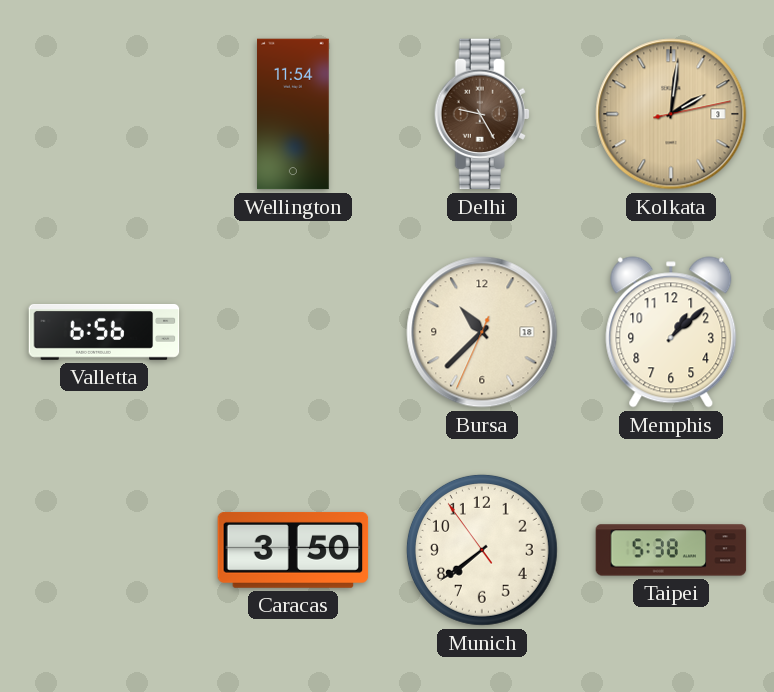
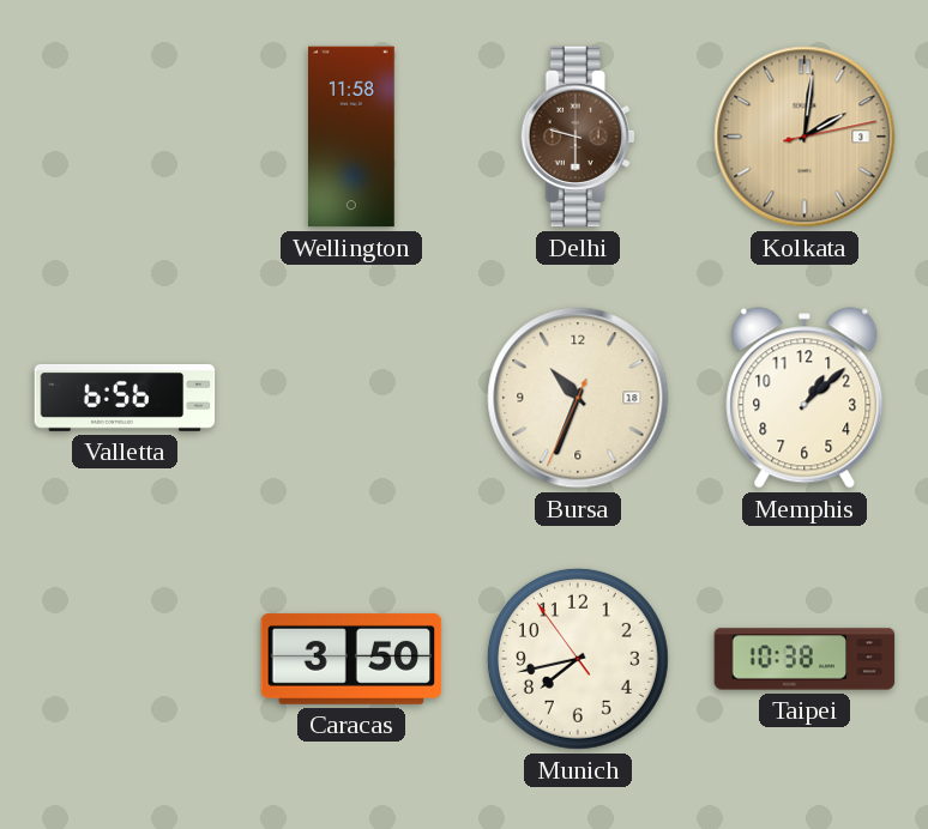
Wellington: 11:54 -> 11:58 (352, 137)
Delhi: 9:25 -> 9:30 (578, 137)
Bursa: 10:37 -> 10:33 (578, 398)
Munich: 7:38 -> 7:42 (578, 659)
Taipei: 5:38 -> 10:38 (805, 659)
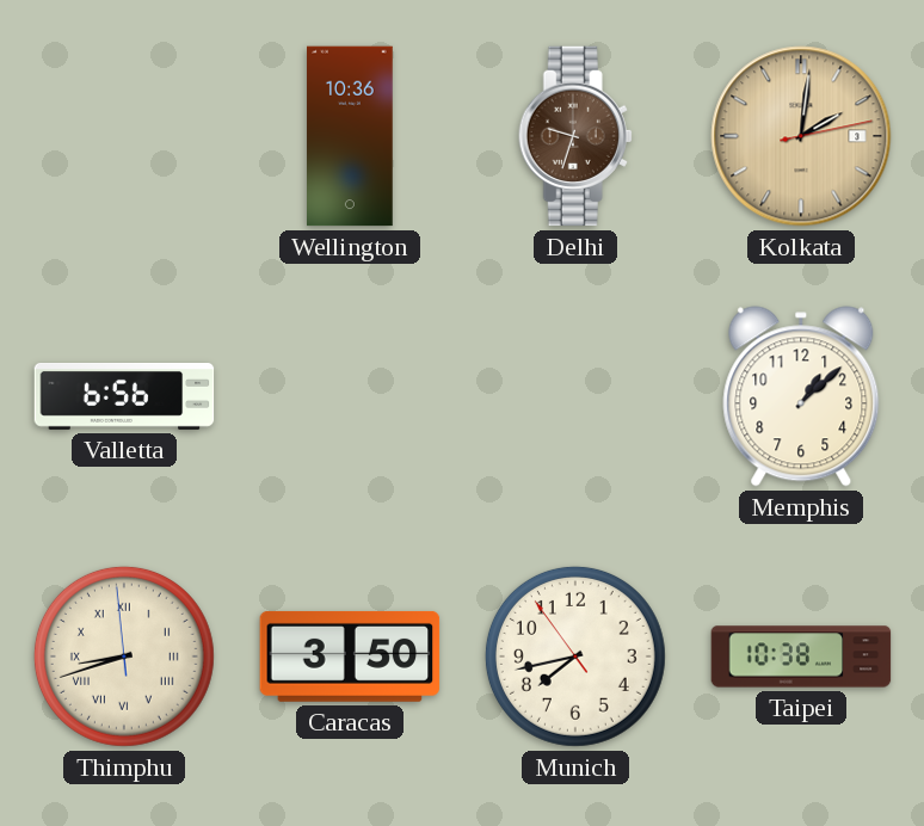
Wellington: 11:58 -> 10:36 (351, 136)
Delhi: 9:30 -> 9:33 (575, 136)
Bursa: 10:33 -> none (578, 398)
Thimphu: none -> 8:41 (124, 657)
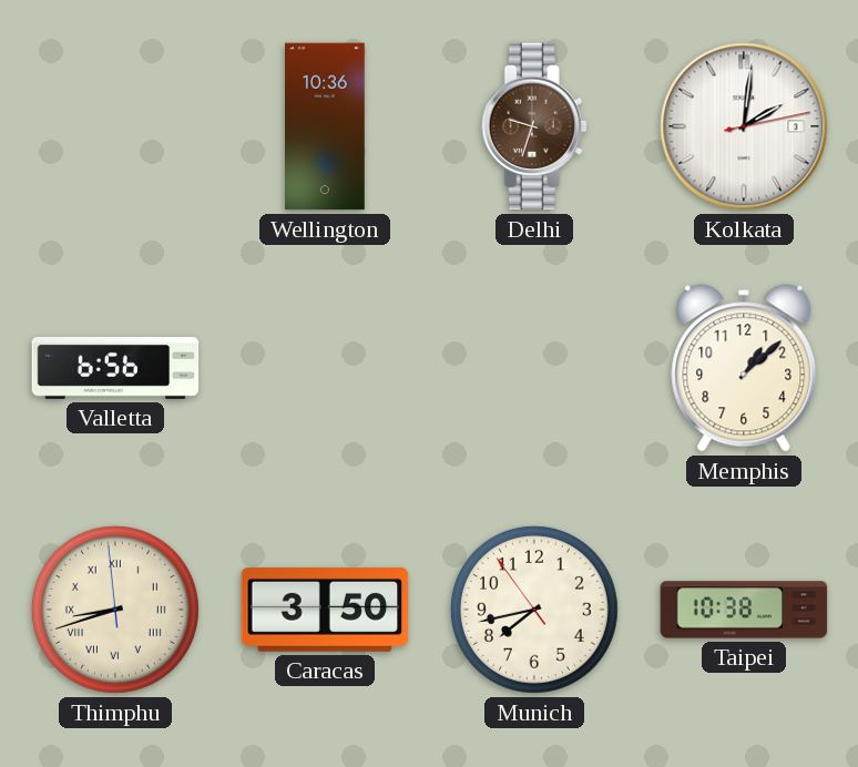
Kolkata dial: champagne -> white (744, 126)
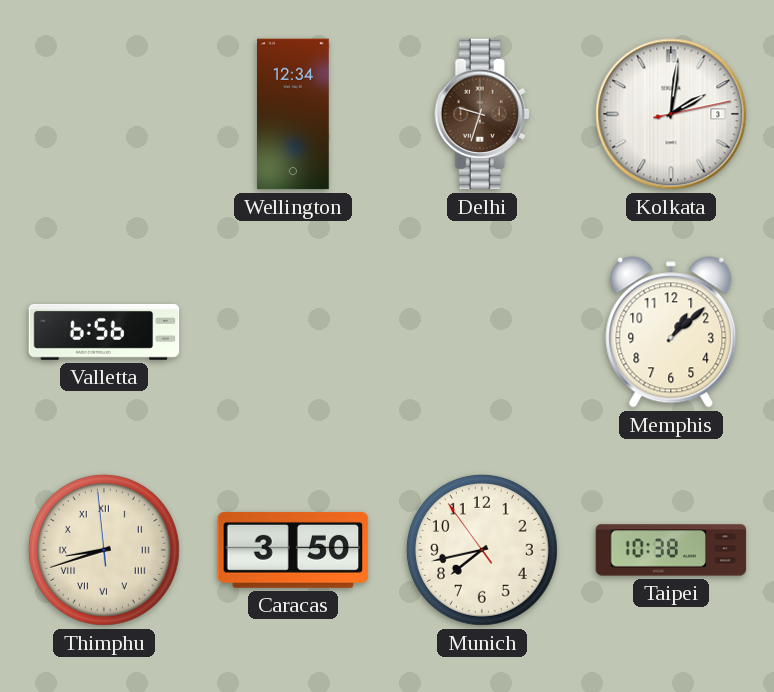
Wellington: 10:36 -> 12:34 (294, 114)
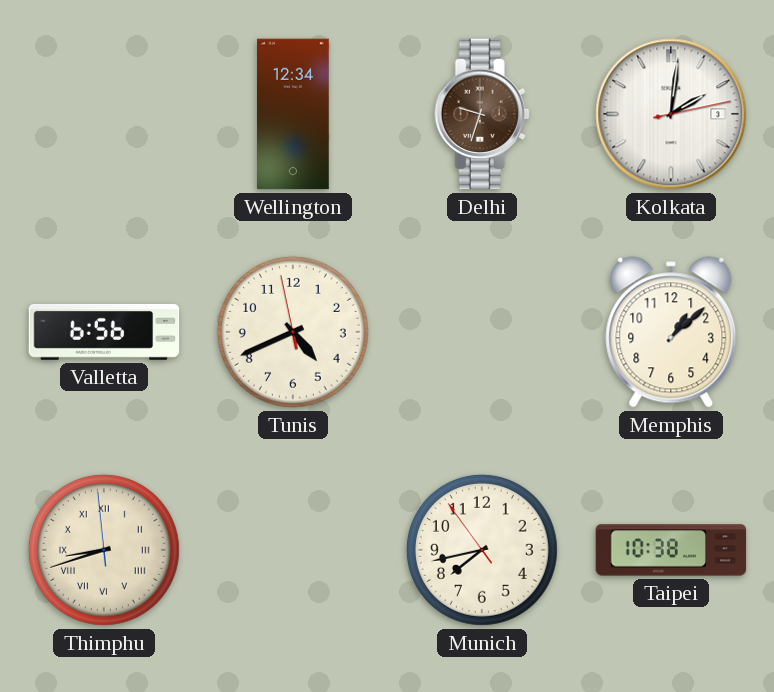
Tunis: none -> 4:40 (293, 332)
Caracas: 3:50 -> none (293, 550)
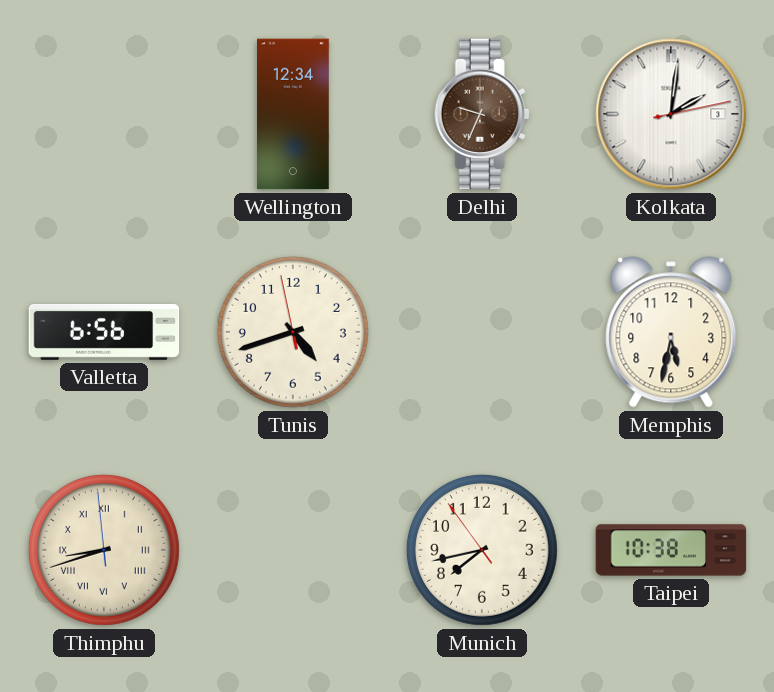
Delhi: 9:33 -> 9:34 (482, 114)
Tunis: 4:40 -> 4:41 (293, 332)
Memphis: 1:08 -> 5:32 (671, 332)
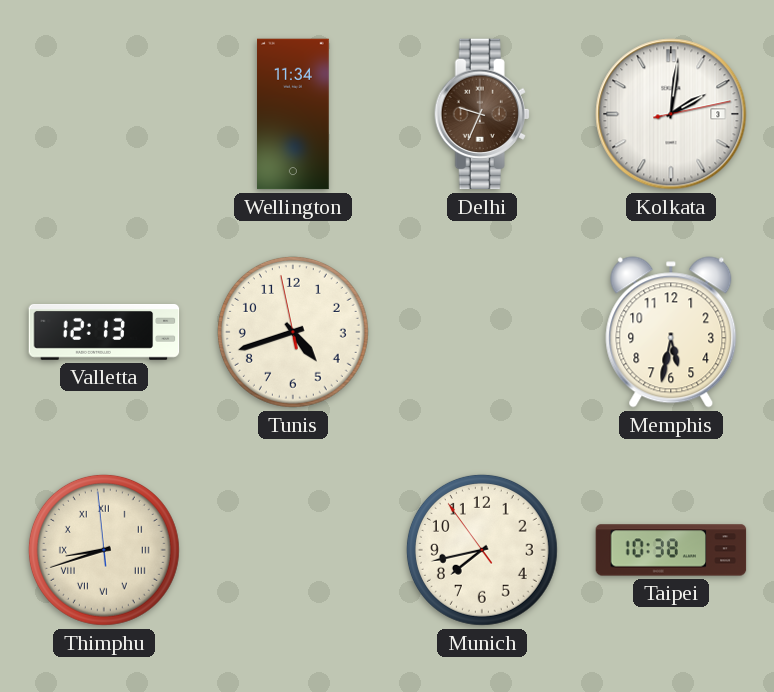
Wellington: 12:34 -> 11:34 (294, 114)
Valletta: 6:56 -> 12:13 (104, 333)
